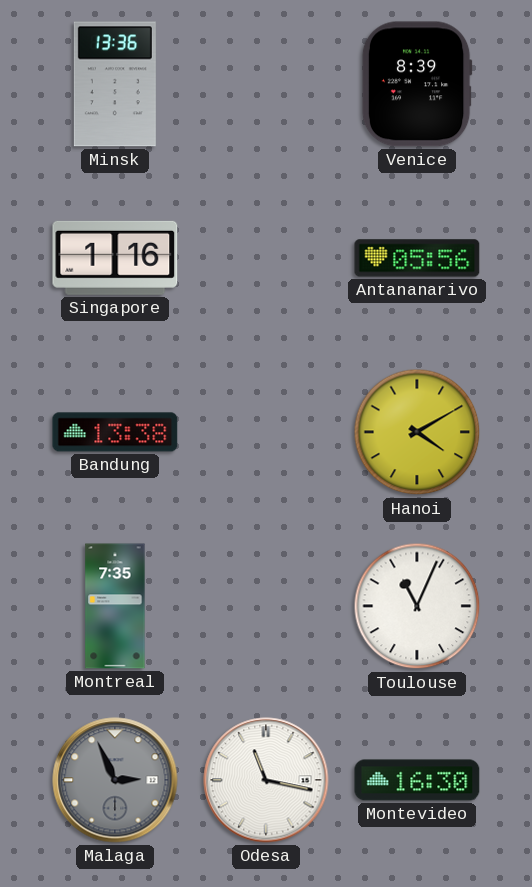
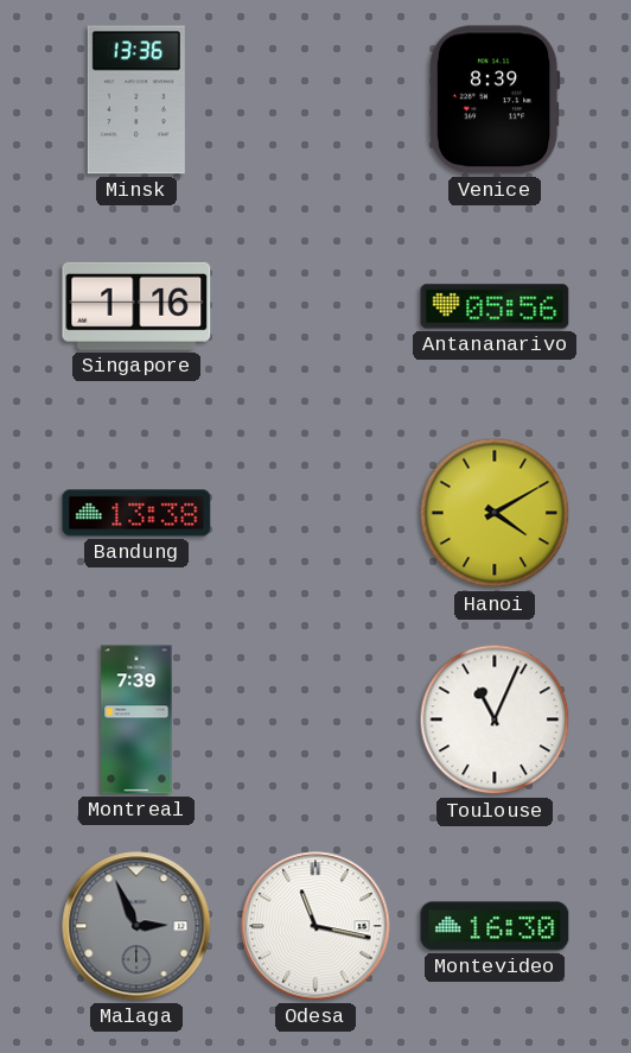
Montreal: 7:35 -> 7:39 (136, 719)
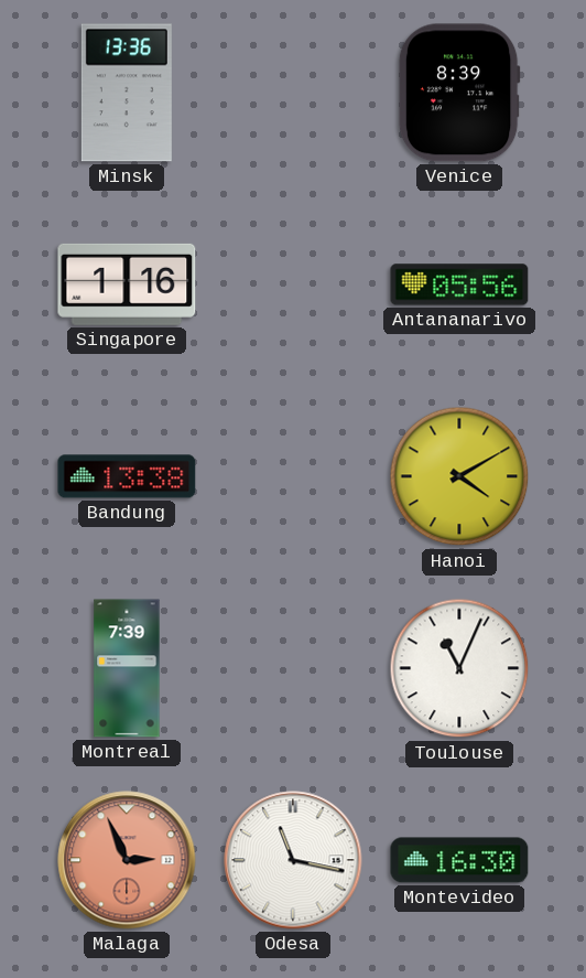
Malaga dial: grey -> salmon (127, 860)
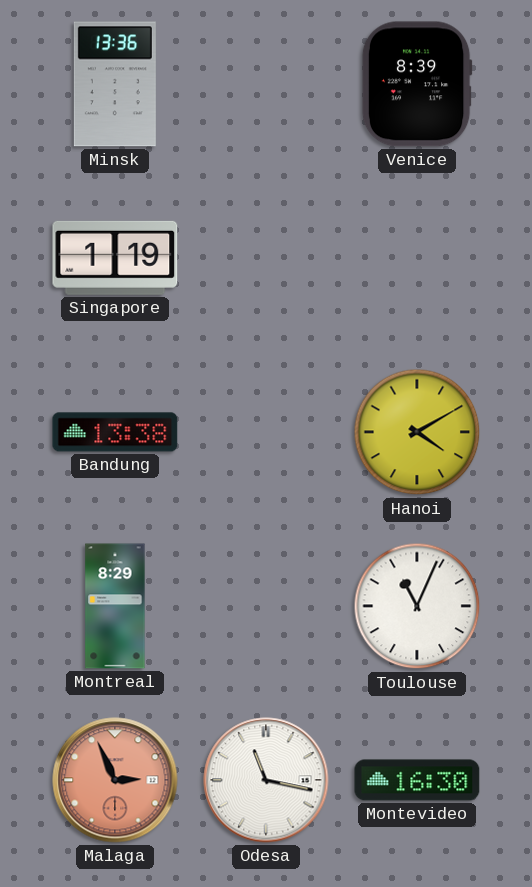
Singapore: 1:16 -> 1:19 (115, 258)
Antananarivo: 05:56 -> none (459, 284)
Montreal: 7:39 -> 8:29 (115, 606)
